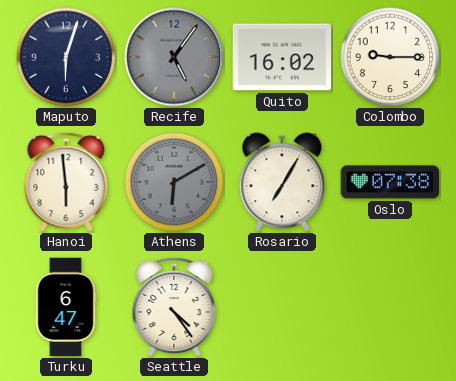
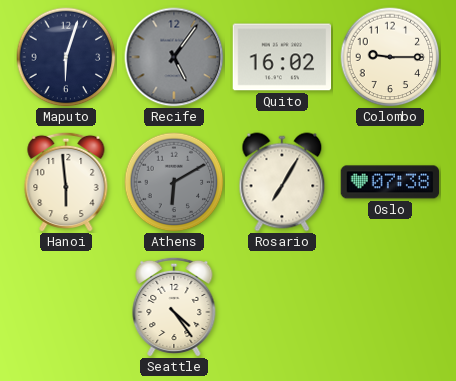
Turku: 6:47 -> none (66, 307)
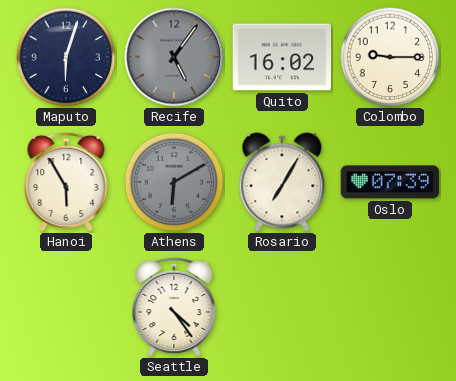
Hanoi: 5:59 -> 5:55 (66, 182)
Oslo: 07:38 -> 07:39 (390, 182)
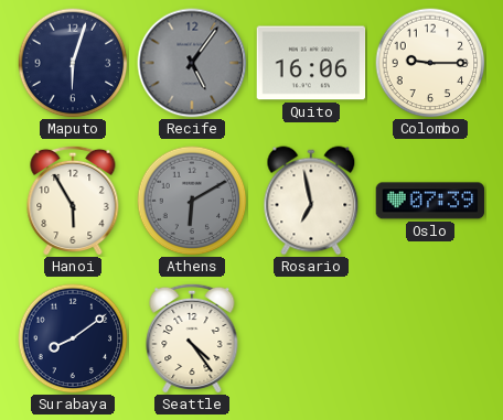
Quito: 16:02 -> 16:06 (311, 63)
Rosario: 7:05 -> 6:58 (311, 201)
Surabaya: none -> 8:09 (73, 338)
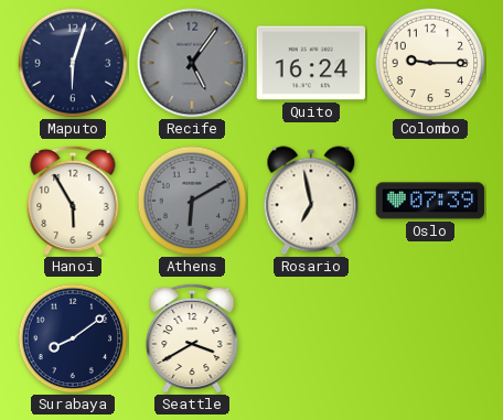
Quito: 16:06 -> 16:24 (311, 63)
Seattle: 4:24 -> 3:40 (192, 338)
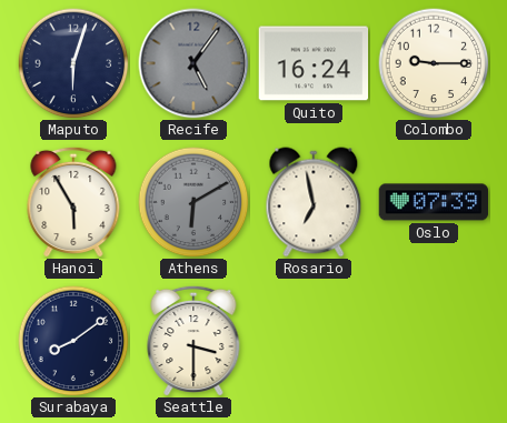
Seattle: 3:40 -> 3:30 (193, 341)
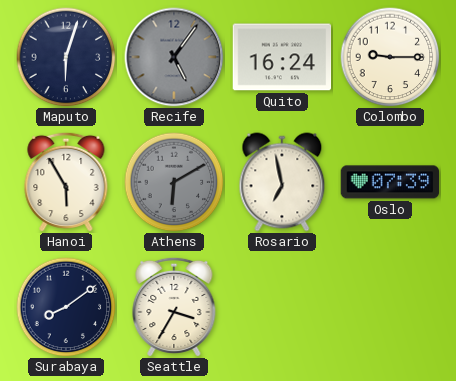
Seattle: 3:30 -> 3:35 (174, 307)
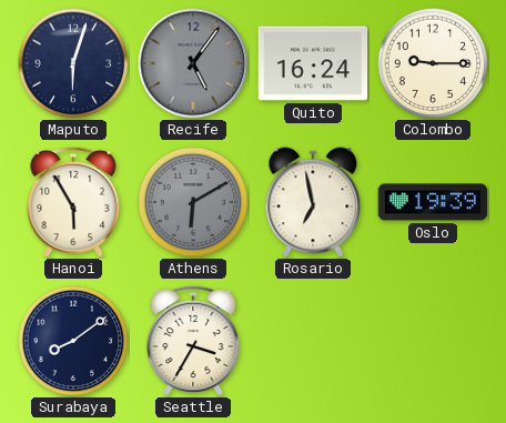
Oslo: 07:39 -> 19:39 (433, 202)
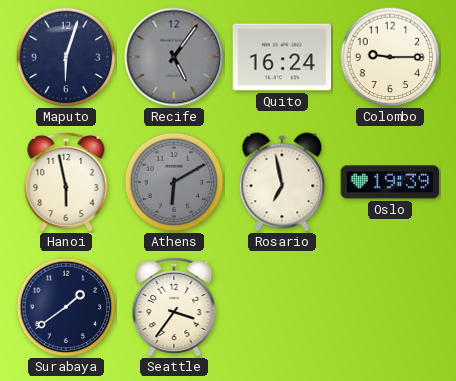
Hanoi: 5:55 -> 5:58 (66, 182)
Surabaya: 8:09 -> 1:39 (66, 307)
Seattle: 3:35 -> 3:36 (174, 307)
